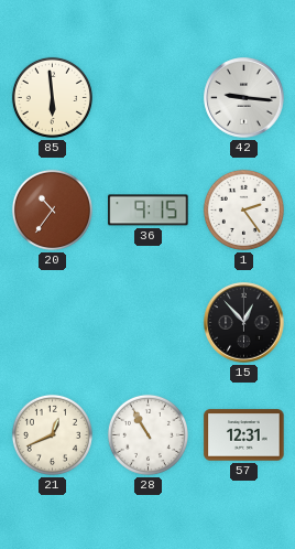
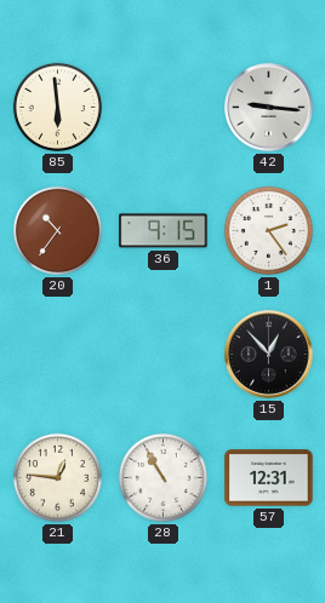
21: 12:41 -> 12:46 (57, 477)
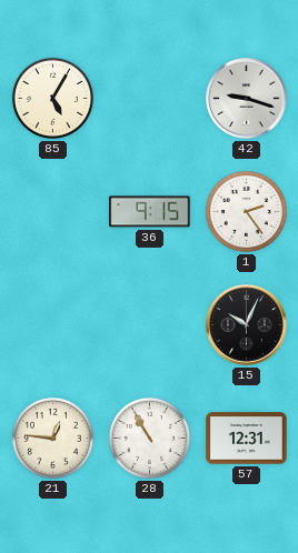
85: 5:59 -> 5:05 (52, 98)
42: 9:16 -> 9:18 (247, 99)
20: 10:36 -> none (57, 230)
15: 12:53 -> 10:04 (247, 325)
